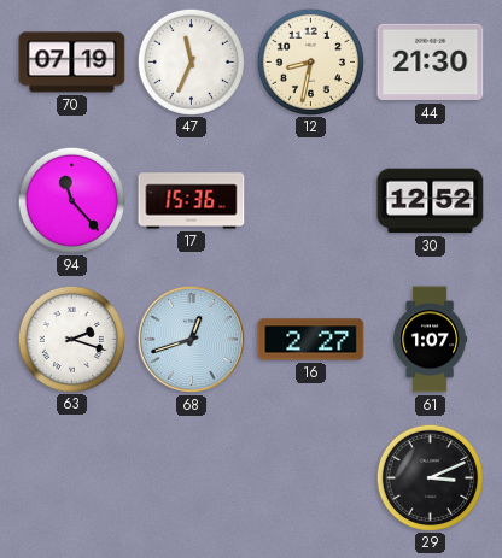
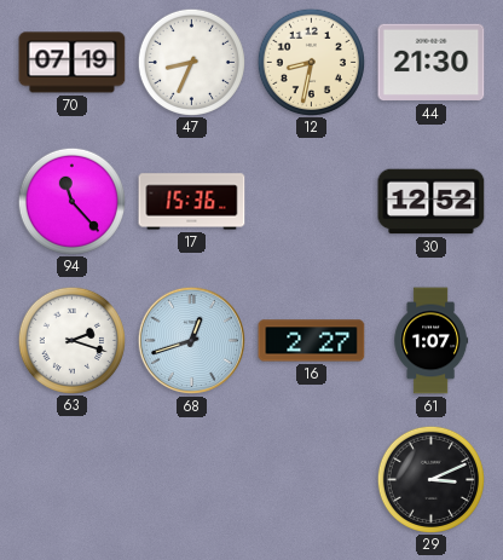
47: 11:34 -> 8:34 (191, 62)
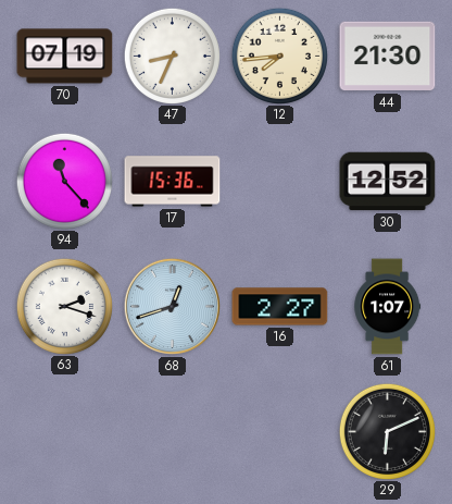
12: 8:32 -> 7:44 (279, 56)
29: 3:11 -> 6:11 (387, 431)
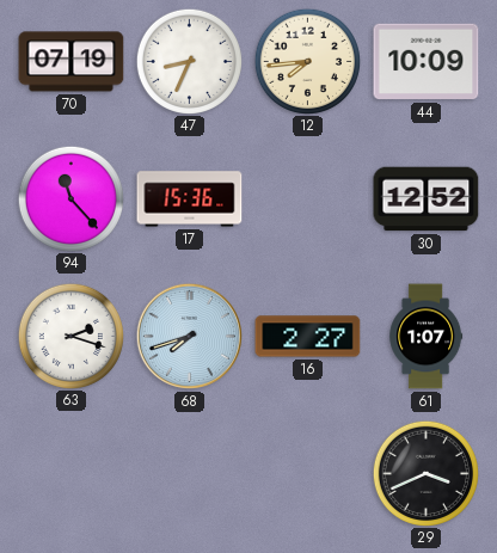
44: 21:30 -> 10:09 (427, 62)
68: 12:42 -> 7:42 (189, 336)
29: 6:11 -> 3:41 (425, 473)
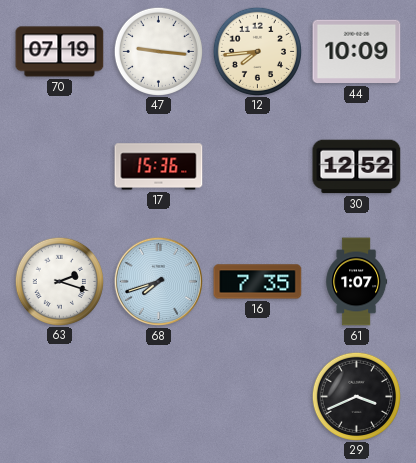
47: 8:34 -> 9:16 (158, 51)
94: 11:23 -> none (70, 198)
16: 2:27 -> 7:35 (258, 282)
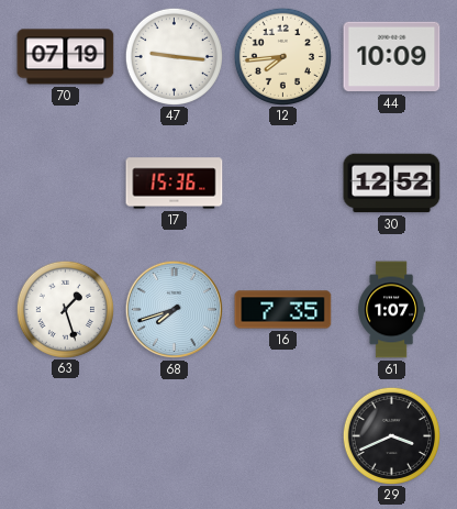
63: 2:18 -> 1:27 (65, 309)
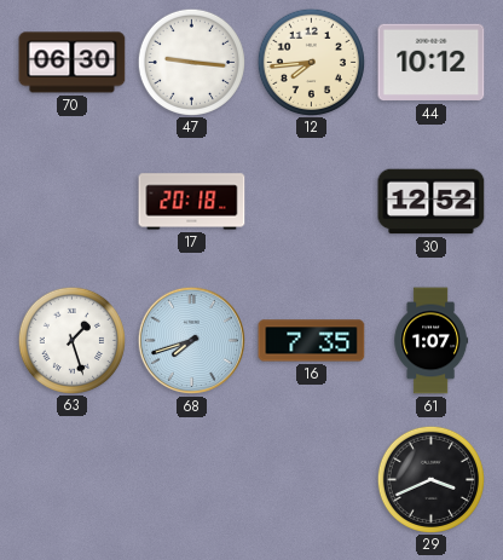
70: 07:19 -> 06:30 (73, 63)
44: 10:09 -> 10:12 (432, 63)
17: 15:36 -> 20:18 (192, 202)
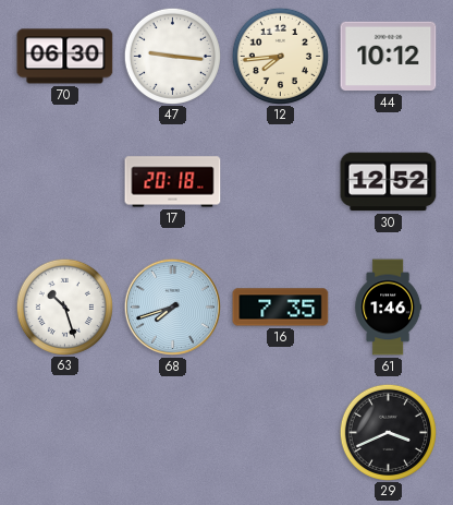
63: 1:27 -> 10:27 (64, 306)
61: 1:07 -> 1:46 (389, 308)
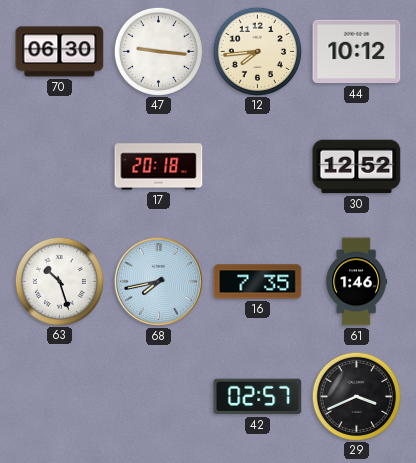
68: 7:42 -> 7:43 (158, 281)
42: none -> 02:57 (258, 397)
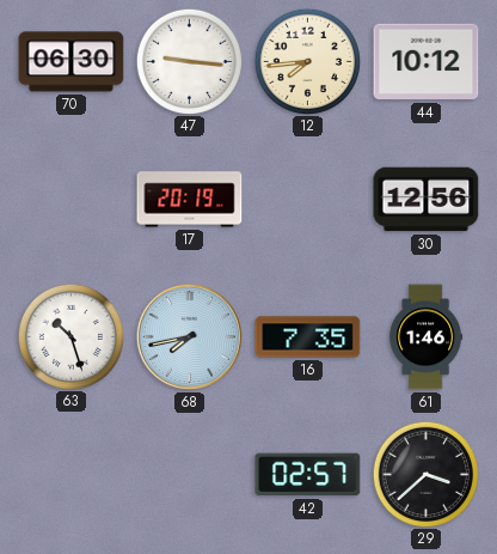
17: 20:18 -> 20:19 (190, 200)
30: 12:52 -> 12:56 (427, 200)
29: 3:41 -> 3:38 (425, 474)
